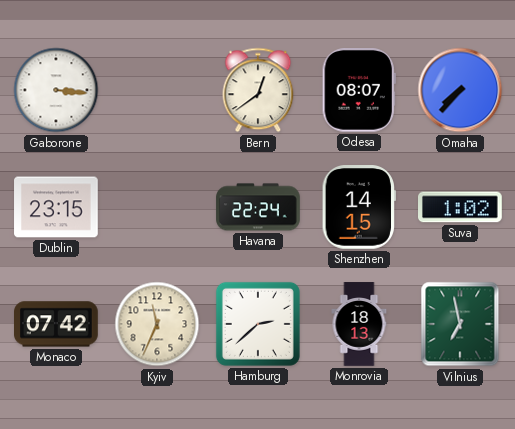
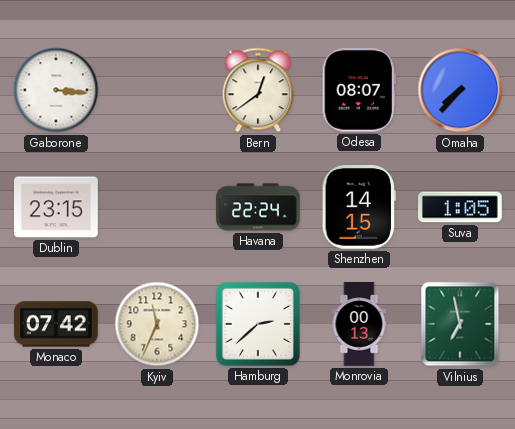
Suva: 1:02 -> 1:05 (461, 207)
Monrovia: 18:13 -> 00:13 (359, 324)
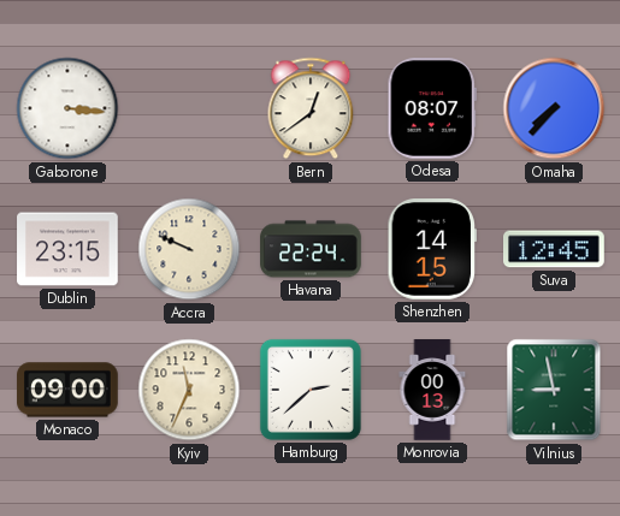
Accra: none -> 9:49 (189, 249)
Suva: 1:05 -> 12:45 (555, 249)
Monaco: 07:42 -> 09:00 (67, 390)
Vilnius: 6:58 -> 8:58 (554, 390)
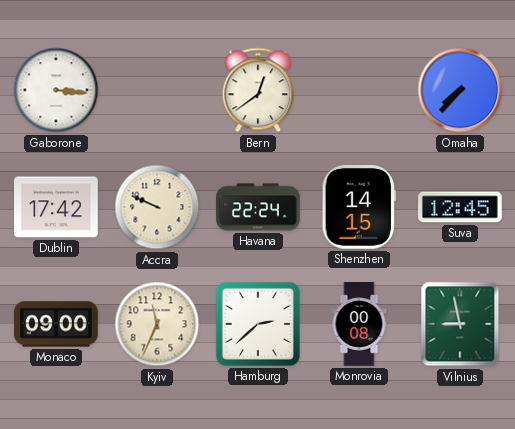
Odesa: 08:07 -> none (432, 109)
Dublin: 23:15 -> 17:42 (56, 207)
Monrovia: 00:13 -> 00:08 (359, 324)
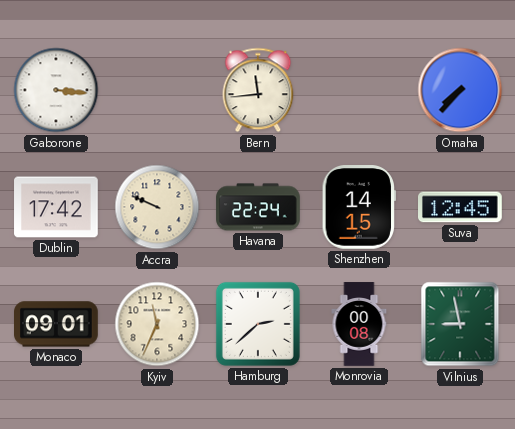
Bern: 12:39 -> 11:44 (258, 90)
Monaco: 09:00 -> 09:01 (56, 324)
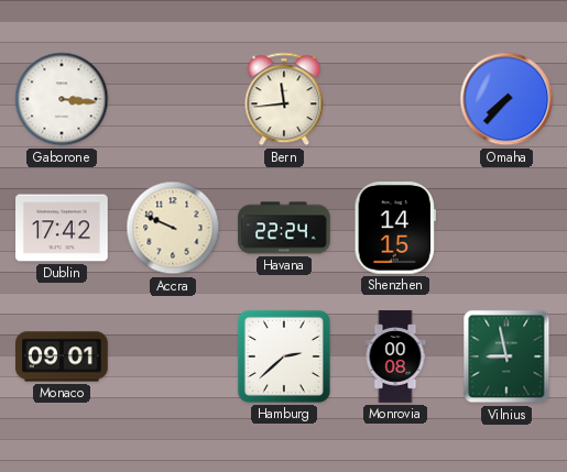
Suva: 12:45 -> none (461, 207)
Kyiv: 11:34 -> none (157, 324)
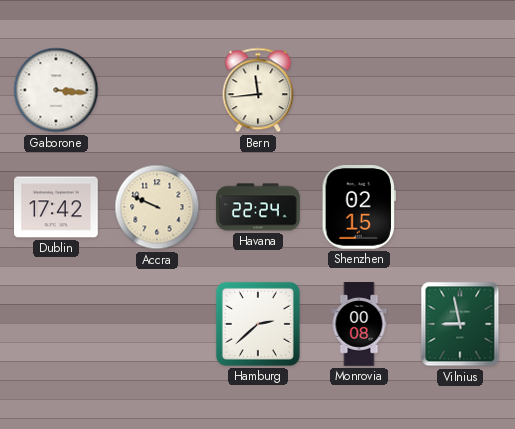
Omaha: 7:37 -> none (506, 99)
Shenzhen: 14:15 -> 02:15 (358, 208)
Monaco: 09:01 -> none (62, 356)
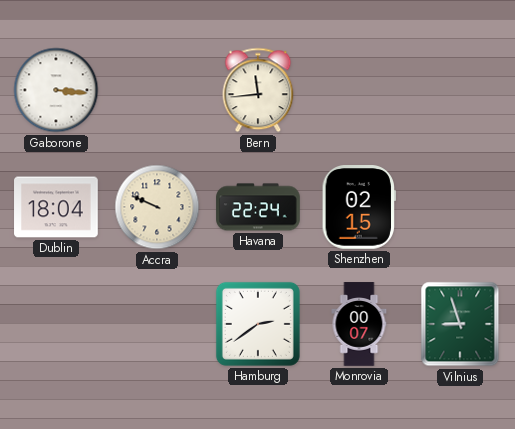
Dublin: 17:42 -> 18:04 (56, 207)
Hamburg: 2:38 -> 2:39 (258, 324)
Monrovia: 00:08 -> 00:07 (359, 324)
Vilnius: 8:58 -> 8:57 (460, 324)
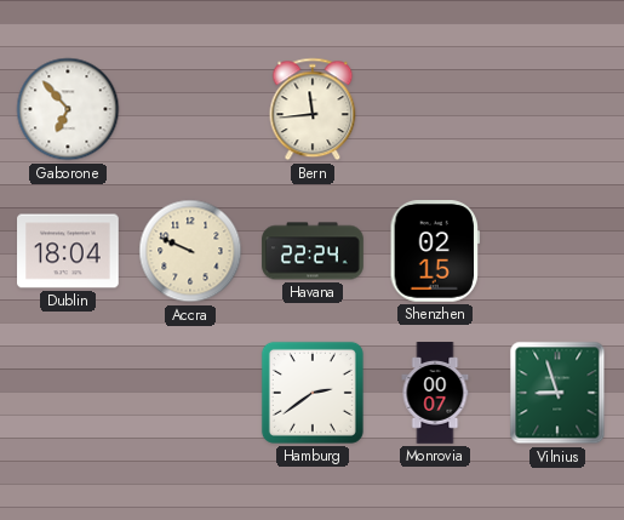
Gaborone: 3:16 -> 6:53 (68, 109)
